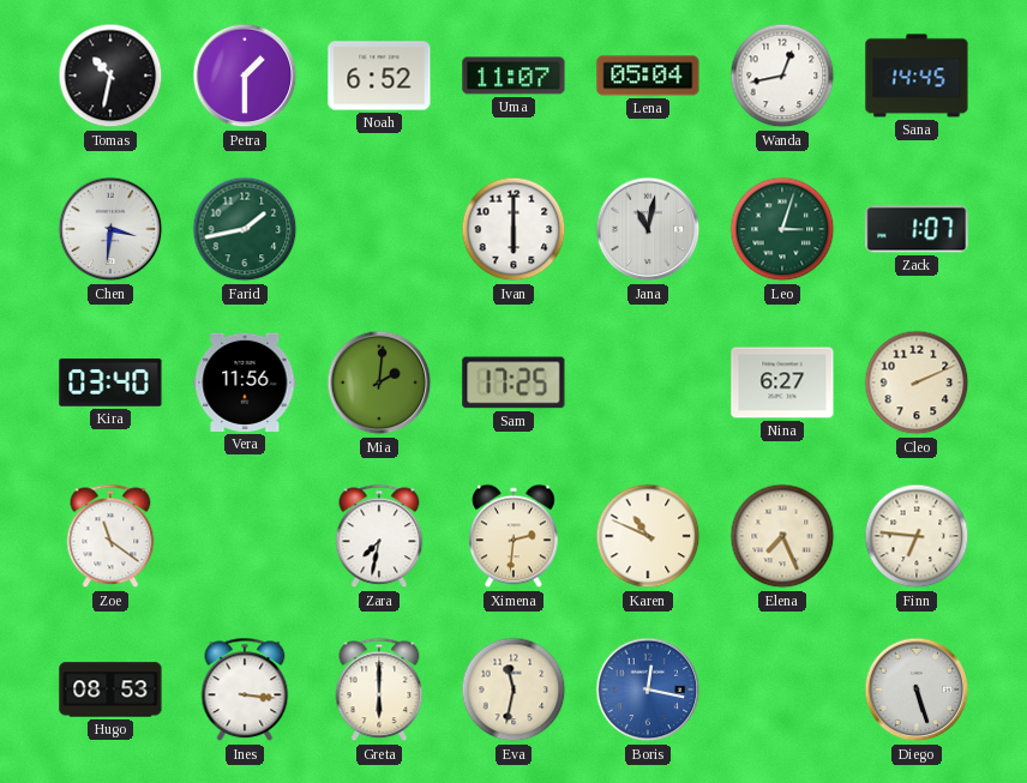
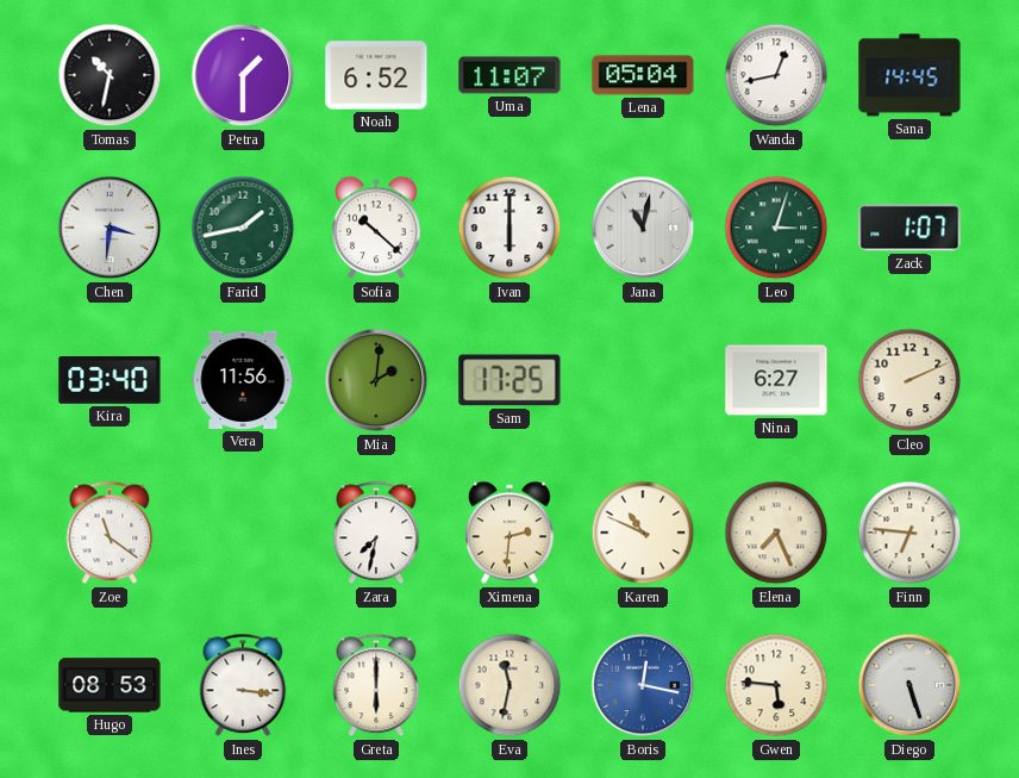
Sofia: none -> 10:22 (376, 228)
Gwen: none -> 5:46 (776, 685)
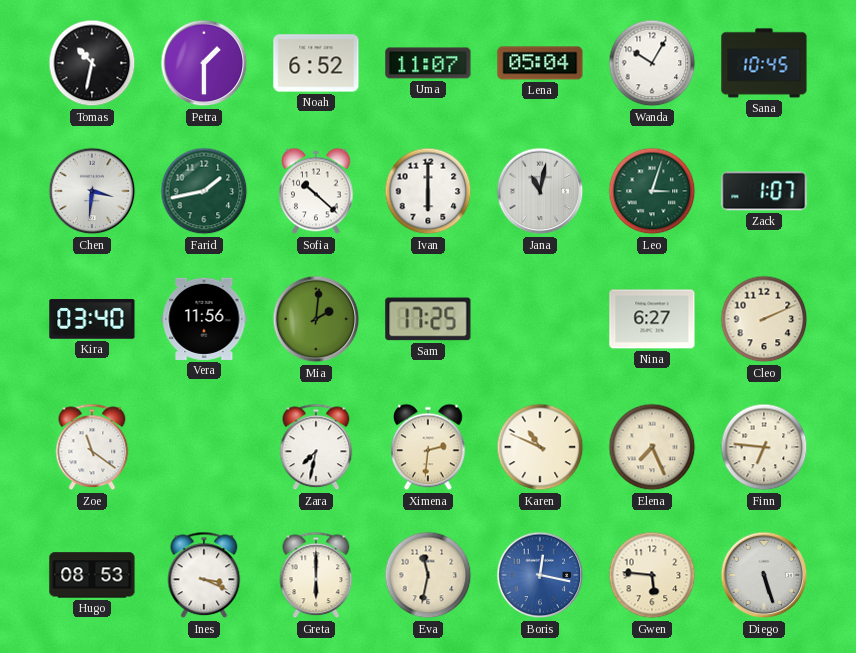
Wanda: 12:43 -> 10:05 (652, 63)
Sana: 14:45 -> 10:45 (764, 63)
Ines: 3:16 -> 3:19 (204, 575)
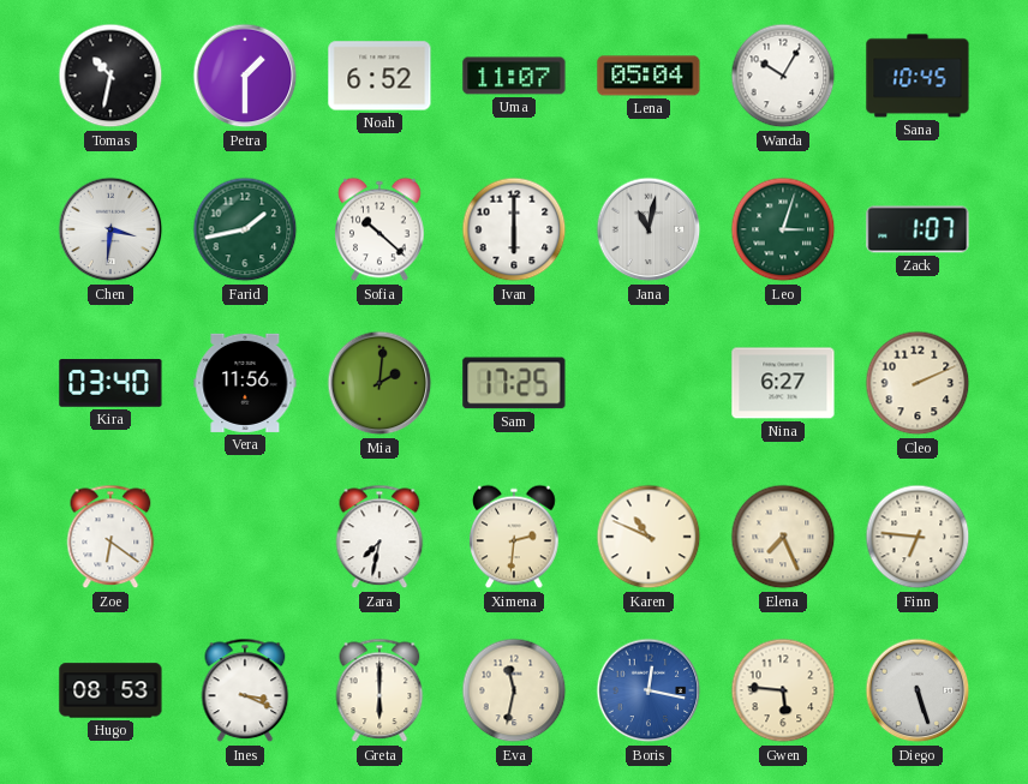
Zoe: 11:21 -> 6:21 (110, 537)
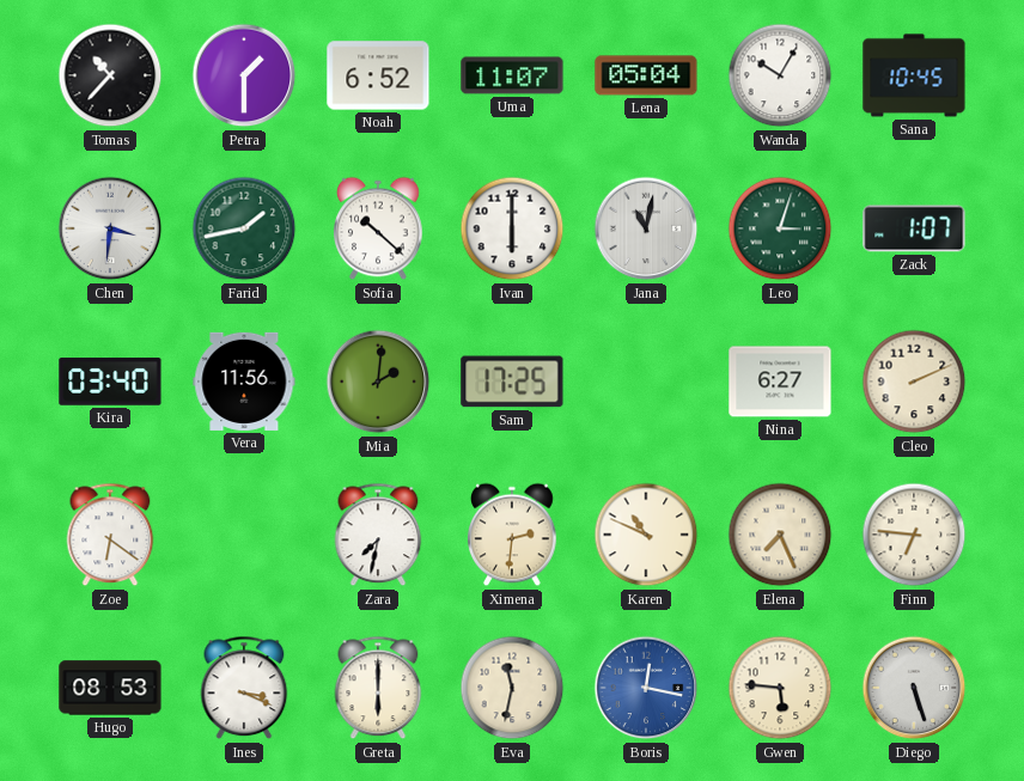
Tomas: 10:32 -> 10:37 (110, 75)
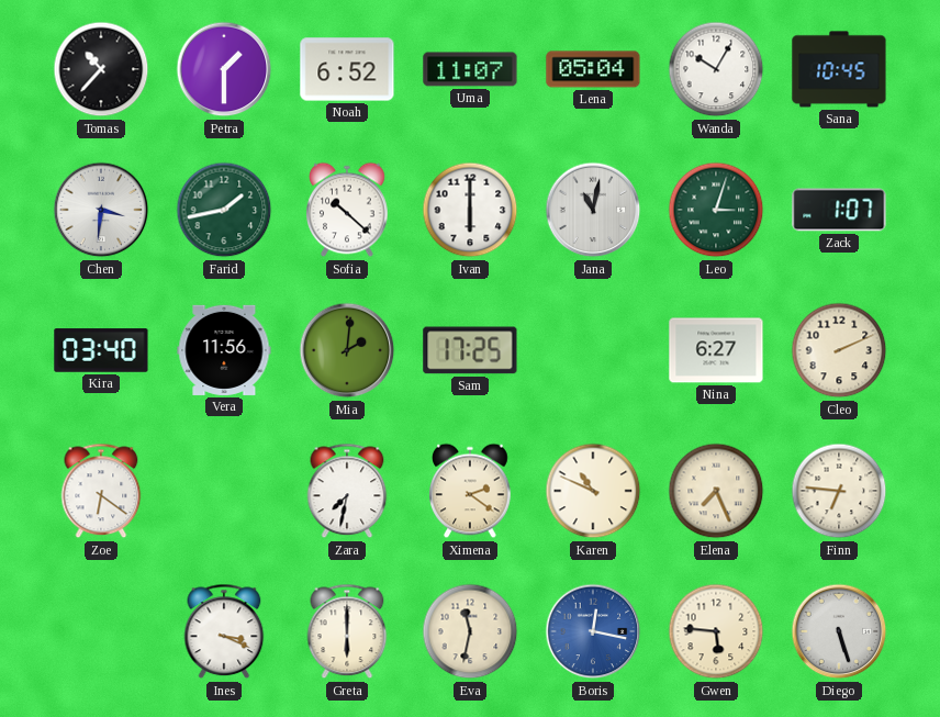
Ximena: 2:31 -> 2:21 (470, 491)
Hugo: 08:53 -> none (110, 688)
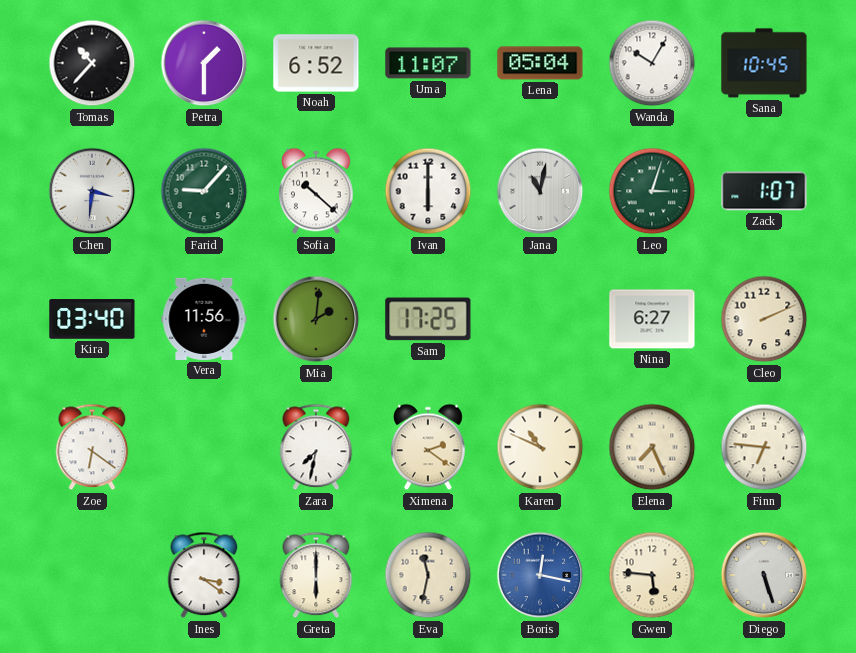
Farid: 1:43 -> 9:07 (204, 191)
Ines: 3:19 -> 3:21 (204, 575)
